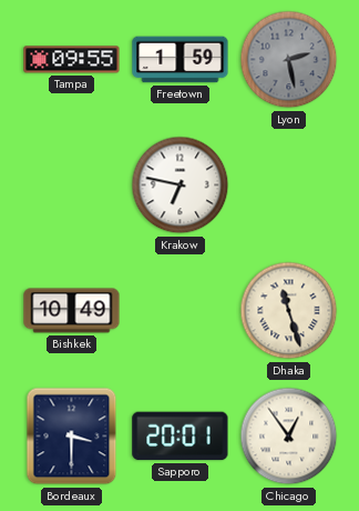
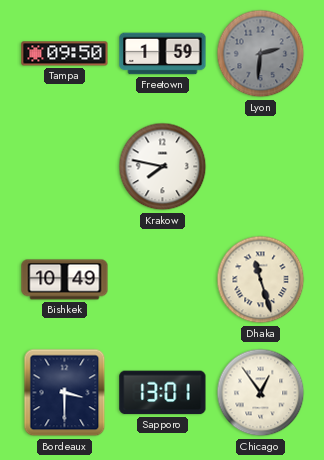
Tampa: 09:55 -> 09:50 (65, 54)
Lyon: 2:28 -> 2:31 (261, 54)
Krakow: 6:47 -> 7:47 (163, 167)
Sapporo: 20:01 -> 13:01 (163, 393)
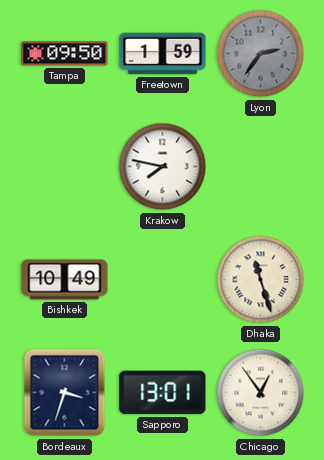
Lyon: 2:31 -> 2:36 (261, 54)
Bordeaux: 3:30 -> 3:33 (65, 393)
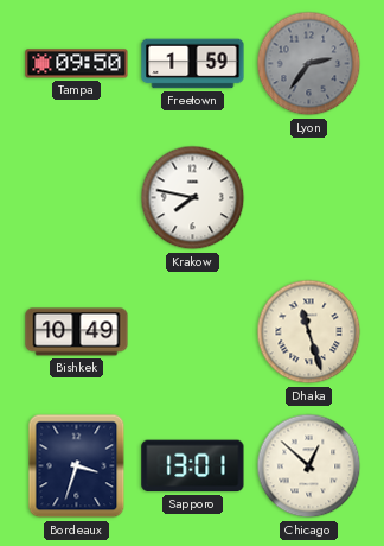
Chicago: 12:54 -> 12:52 (309, 466)
